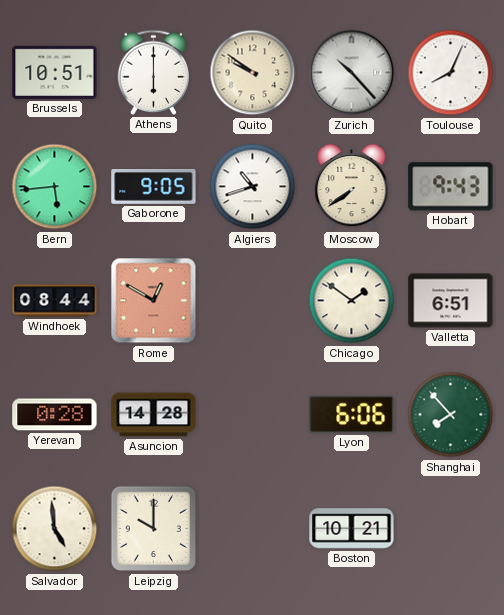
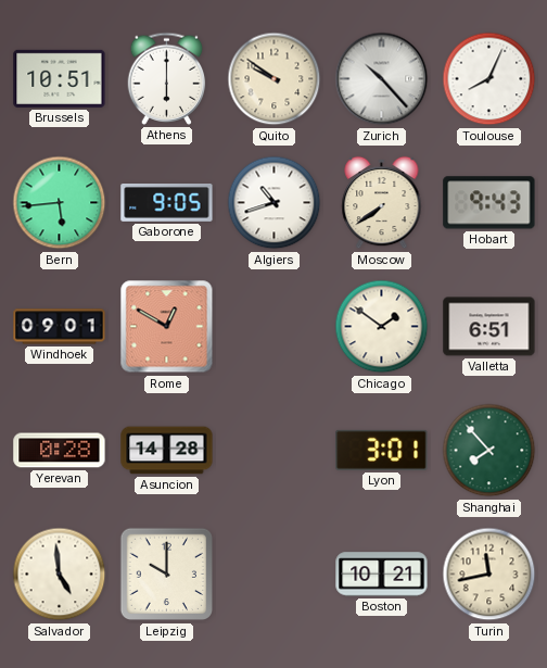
Windhoek: 08:44 -> 09:01 (60, 327)
Lyon: 6:06 -> 3:01 (382, 450)
Turin: none -> 11:43 (489, 575)
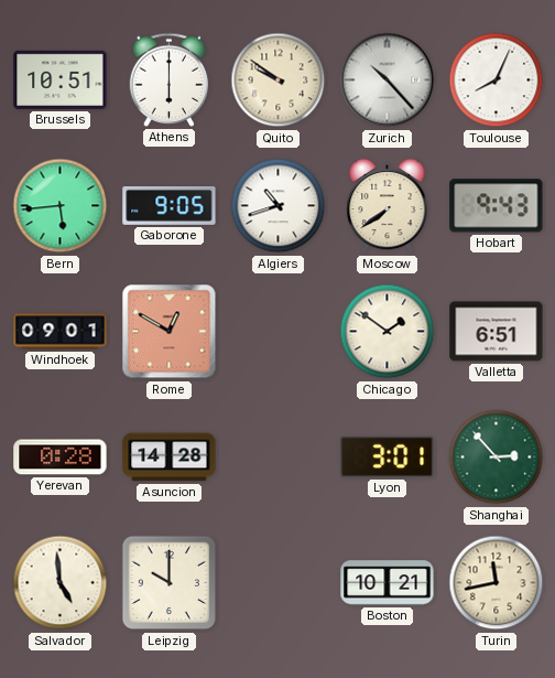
Shanghai: 7:53 -> 2:53 (497, 458)
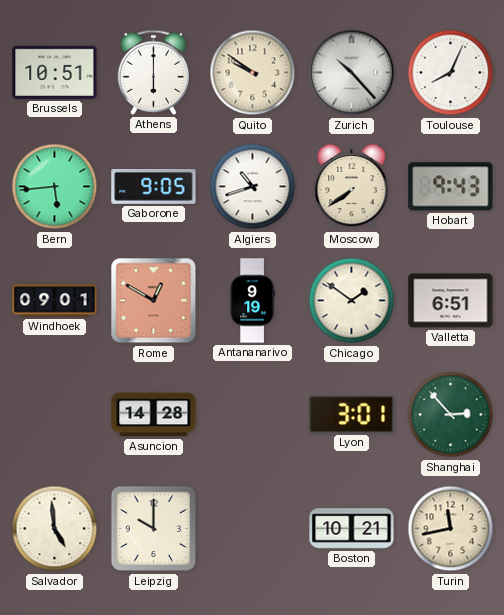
Antananarivo: none -> 9:19 (252, 301)
Yerevan: 0:28 -> none (61, 458)
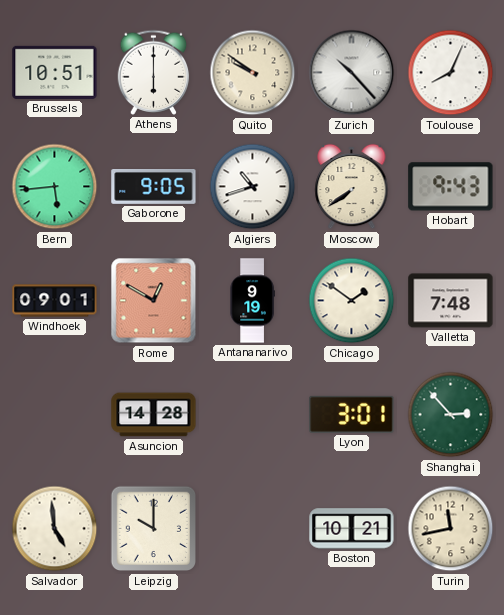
Valletta: 6:51 -> 7:48 (451, 301)
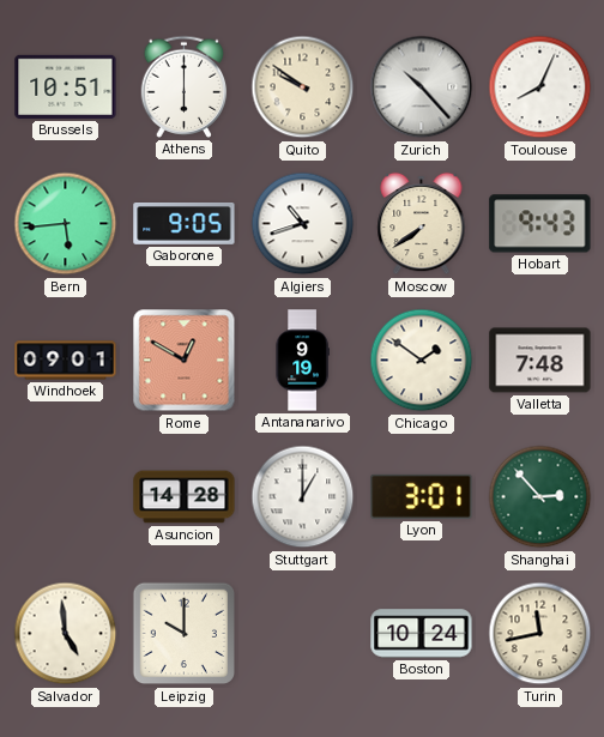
Stuttgart: none -> 1:00 (303, 497)
Boston: 10:21 -> 10:24 (422, 634)
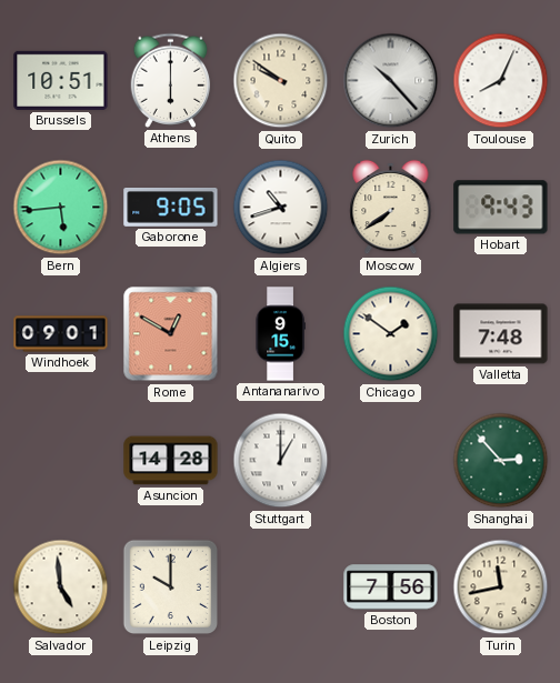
Antananarivo: 9:19 -> 9:15 (280, 334)
Lyon: 3:01 -> none (422, 496)
Boston: 10:24 -> 7:56 (391, 587)
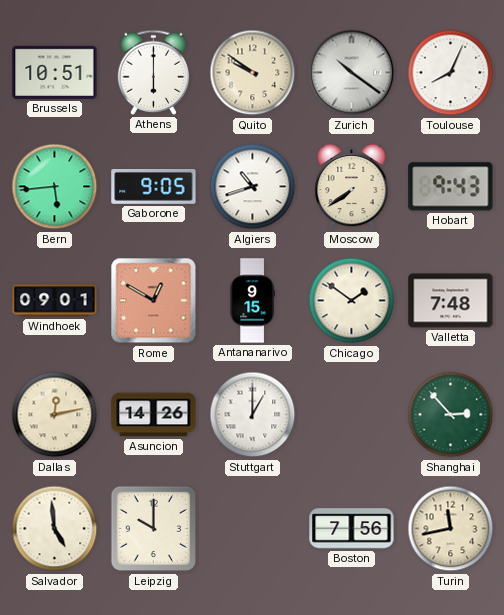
Zurich: 10:23 -> 10:21 (352, 73)
Dallas: none -> 12:13 (55, 415)
Asuncion: 14:28 -> 14:26 (154, 415)
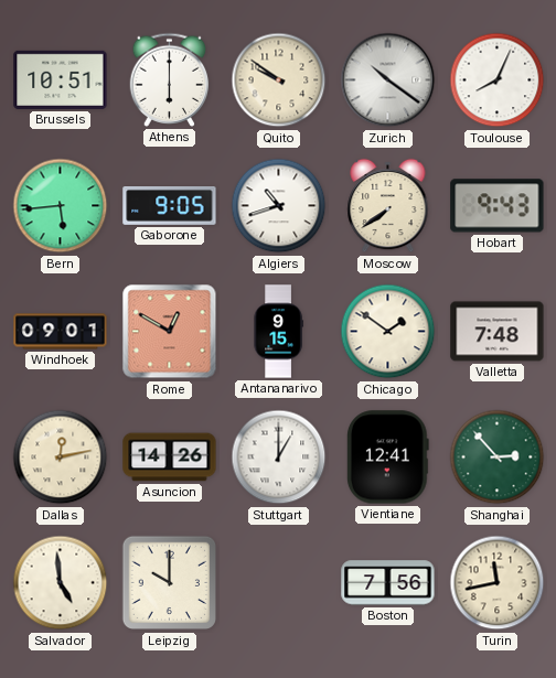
Vientiane: none -> 12:41 (387, 458)
